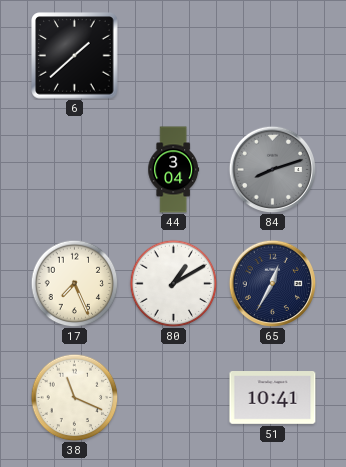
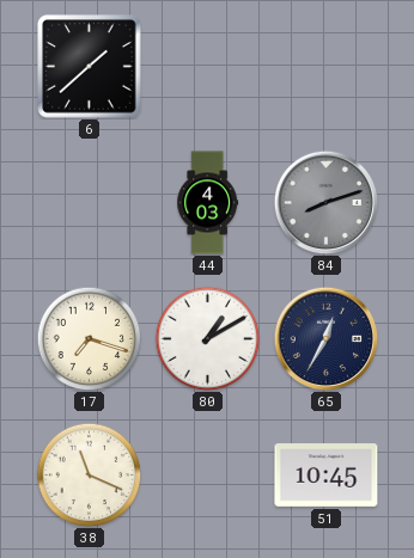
44: 3:04 -> 4:03 (208, 203)
17: 7:26 -> 7:18 (89, 338)
51: 10:41 -> 10:45 (327, 476)
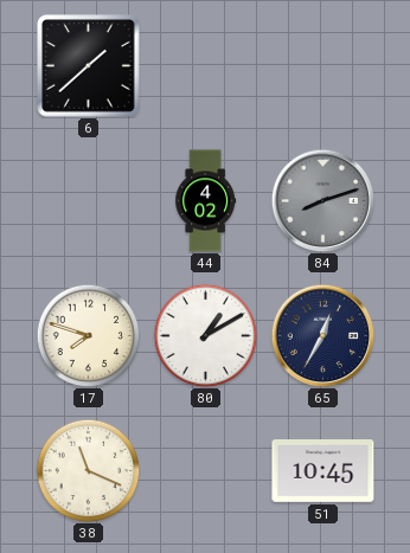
44: 4:03 -> 4:02 (206, 201)
17: 7:18 -> 7:48 (88, 335)
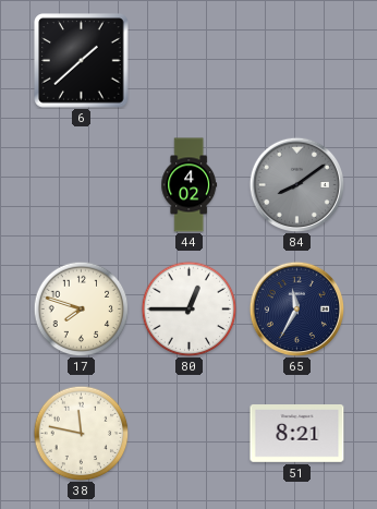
84: 8:12 -> 8:09 (296, 184)
80: 1:10 -> 12:45 (188, 308)
65: 12:35 -> 11:35 (296, 308)
38: 11:19 -> 11:47 (81, 433)
51: 10:45 -> 8:21 (297, 434)
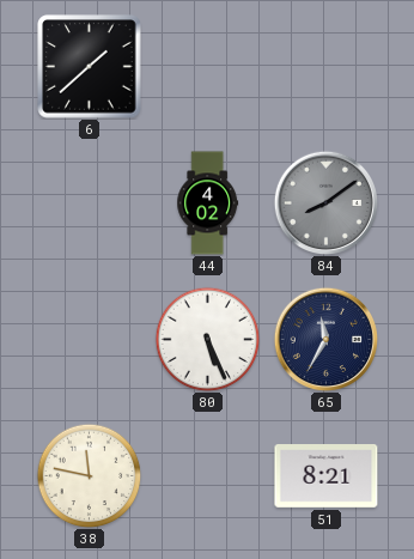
17: 7:48 -> none (81, 308)
80: 12:45 -> 5:26 (207, 339)
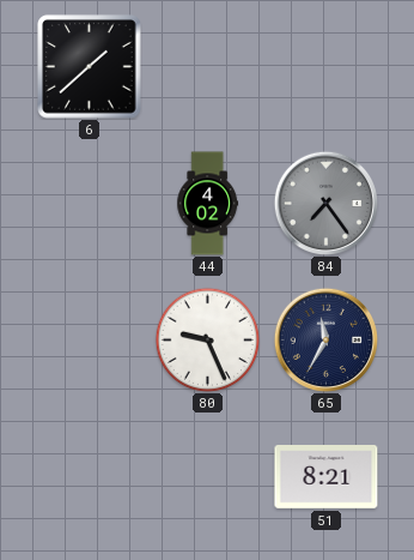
84: 8:09 -> 7:24 (325, 203)
80: 5:26 -> 9:26 (207, 339)
38: 11:47 -> none (89, 475)
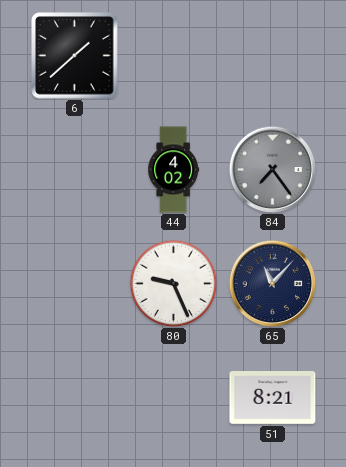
65: 11:35 -> 11:07 (272, 283)
